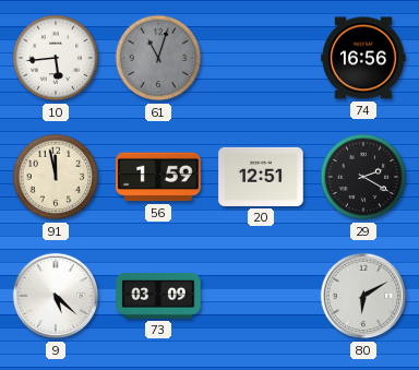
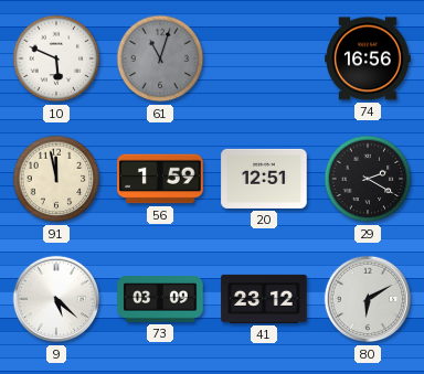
10: 5:44 -> 5:49 (56, 58)
41: none -> 23:12 (264, 299)
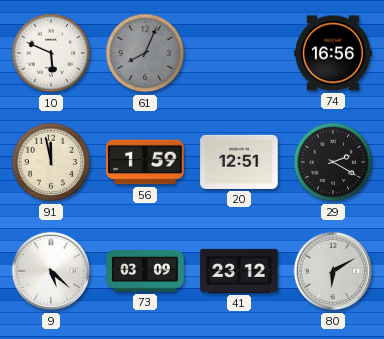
61: 11:03 -> 8:04 (145, 53)
